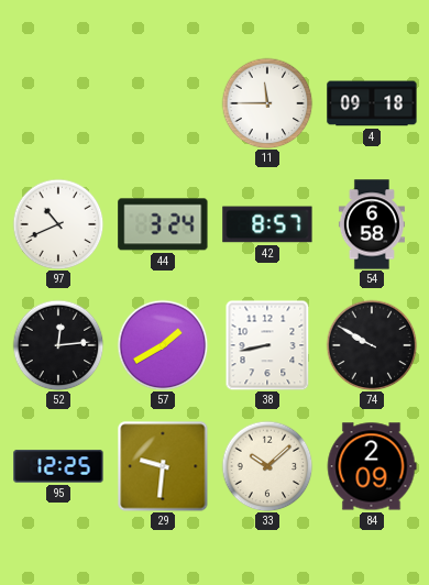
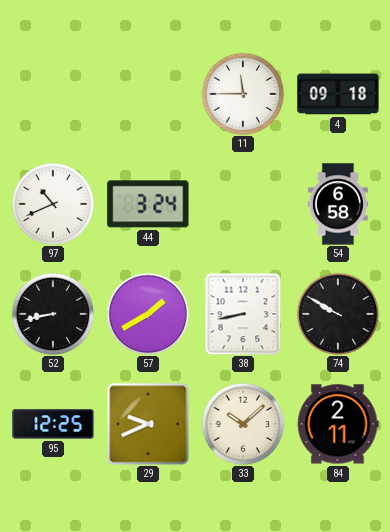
42: 8:57 -> none (267, 224)
52: 12:14 -> 8:43 (53, 314)
29: 9:31 -> 9:41 (148, 424)
84: 2:09 -> 2:11 (338, 424)
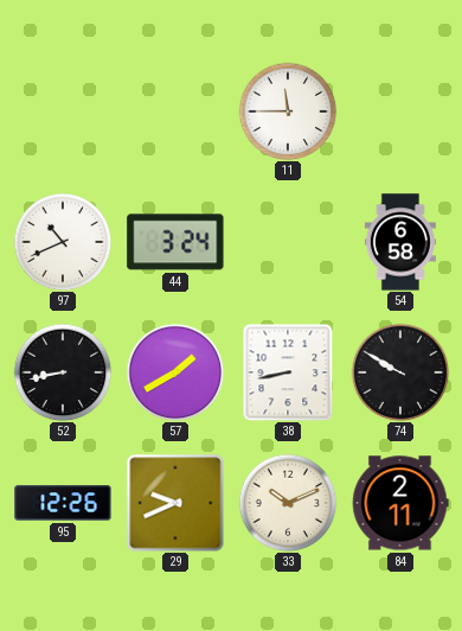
4: 09:18 -> none (338, 94)
95: 12:25 -> 12:26 (63, 503)
33: 10:08 -> 10:11 (288, 503)
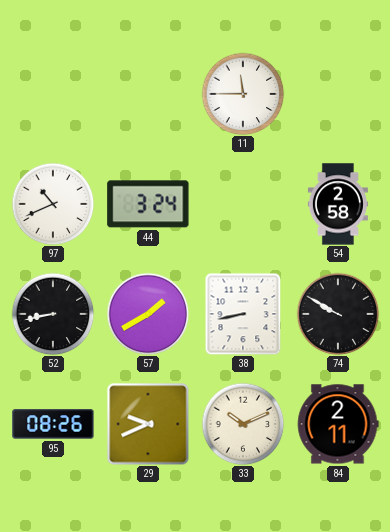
54: 6:58 -> 2:58 (338, 204)
95: 12:26 -> 08:26 (53, 424)
